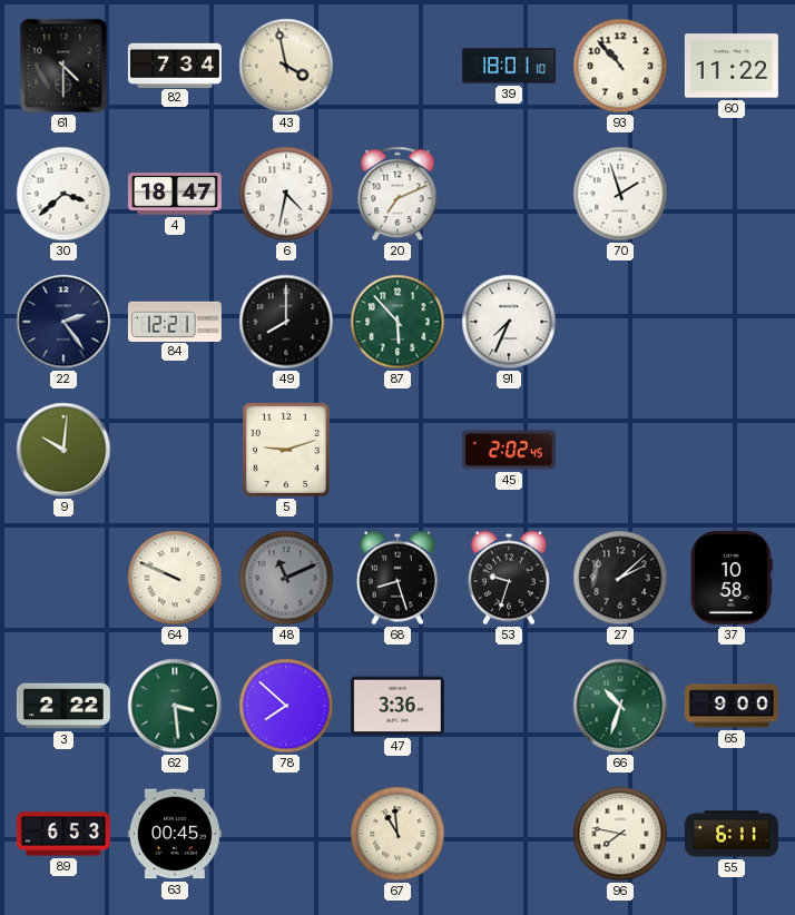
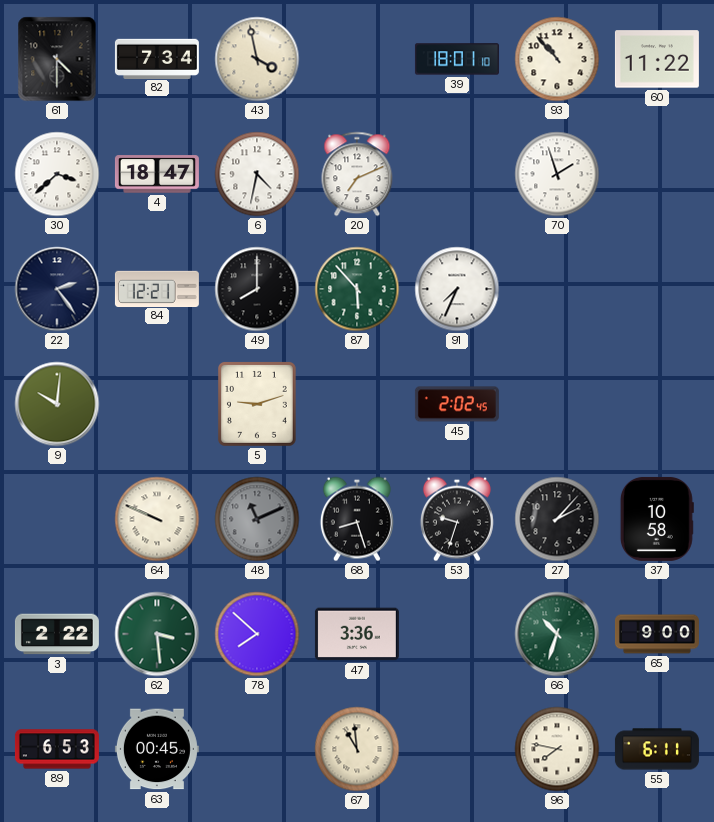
27: 2:08 -> 2:07 (557, 519)
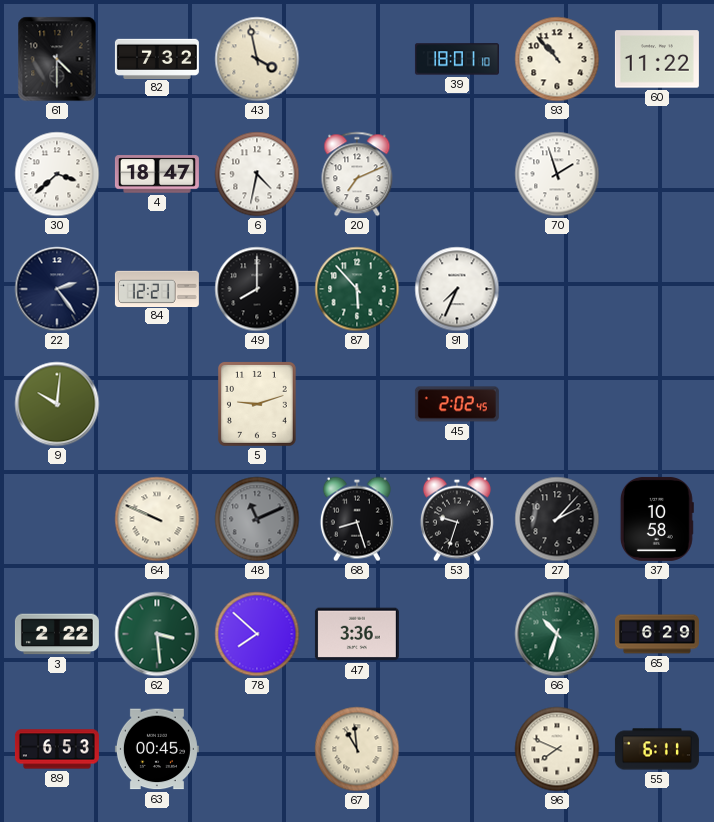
82: 7:34 -> 7:32 (157, 58)
65: 9:00 -> 6:29 (657, 634)
96: 7:47 -> 7:49 (557, 749)
